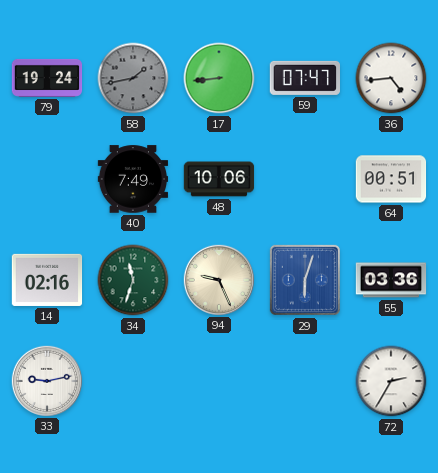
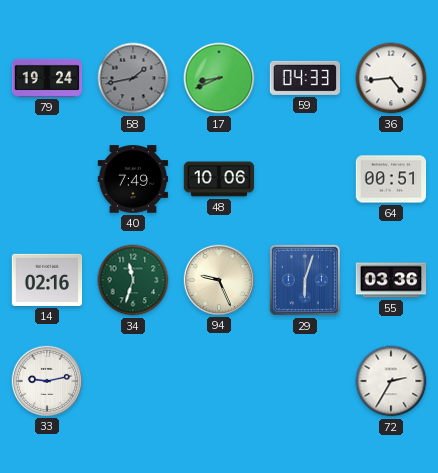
17: 8:44 -> 8:41 (219, 78)
59: 07:47 -> 04:33 (304, 78)
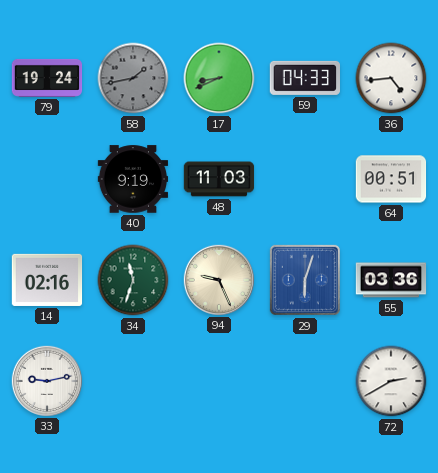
40: 7:49 -> 9:19 (133, 179)
48: 10:06 -> 11:03 (219, 179)
72: 2:35 -> 2:40 (391, 381)
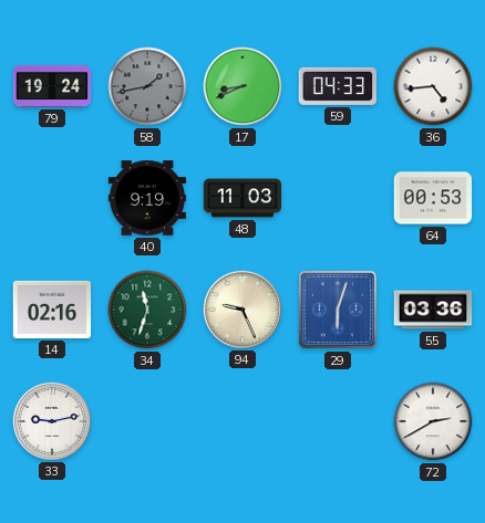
64: 00:51 -> 00:53 (433, 198)
